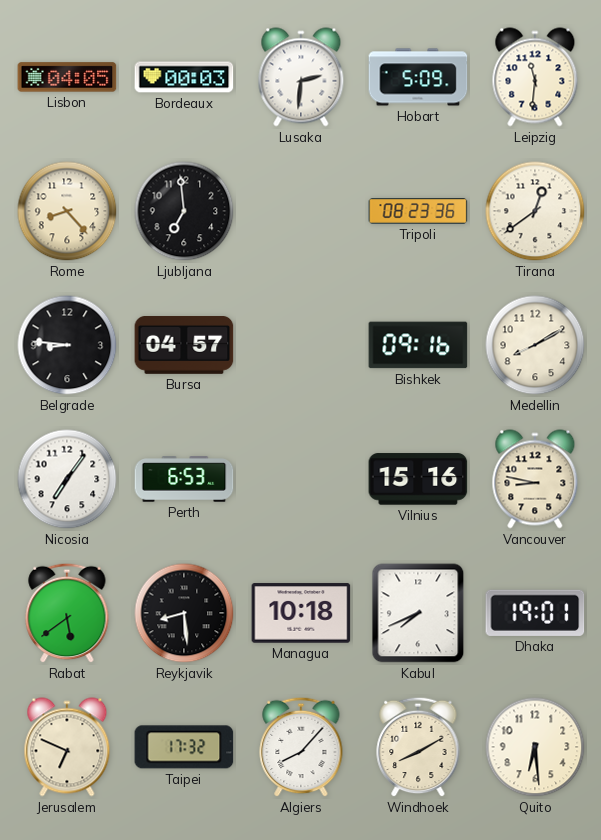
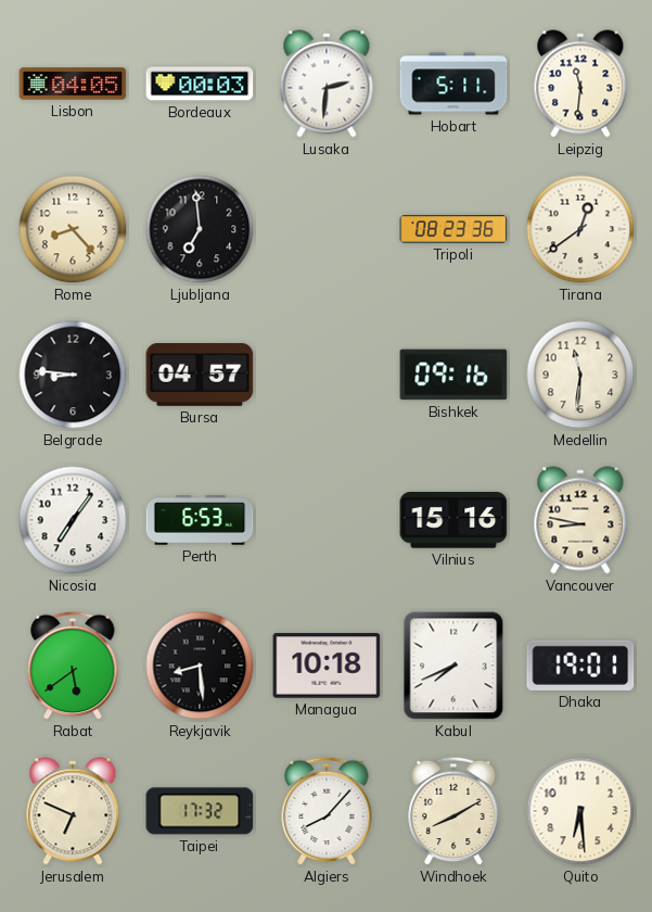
Hobart: 5:09 -> 5:11 (453, 84)
Medellin: 8:10 -> 11:31 (580, 375)
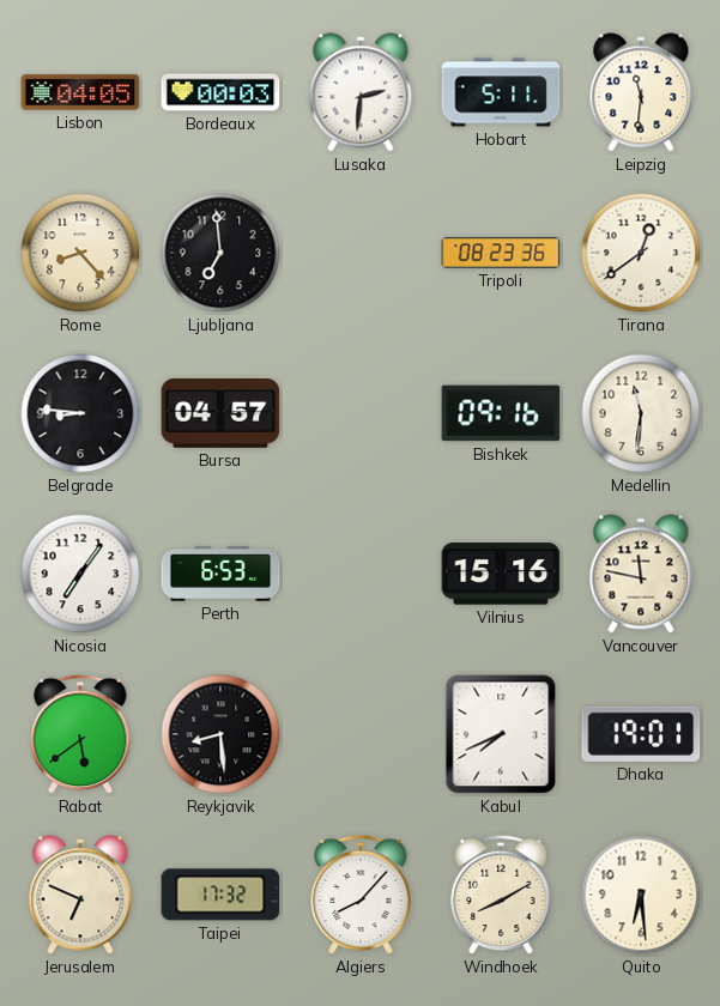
Vancouver: 8:47 -> 11:47 (641, 574)
Managua: 10:18 -> none (327, 666)
